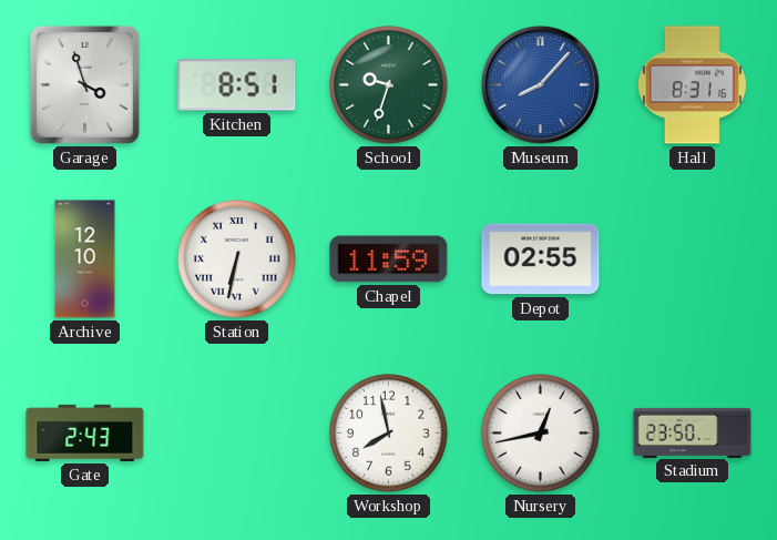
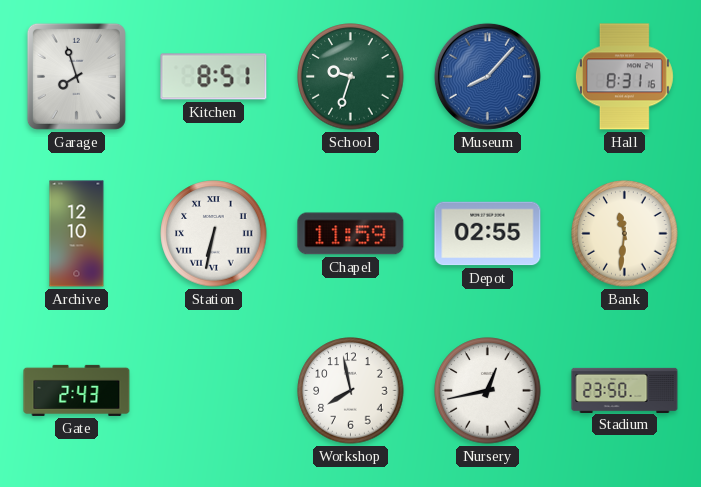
Garage: 3:57 -> 7:57 (76, 76)
Bank: none -> 11:31 (625, 234)
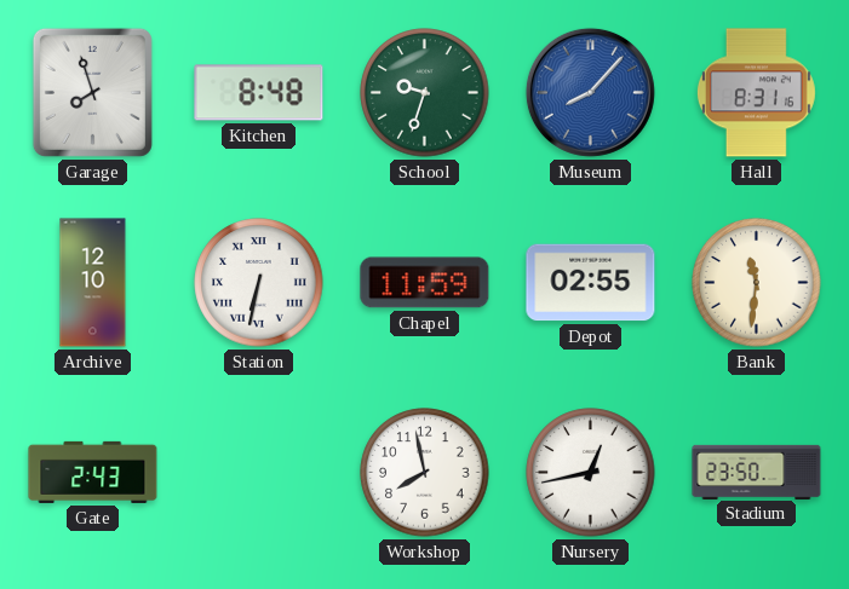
Kitchen: 8:51 -> 8:48 (259, 93)
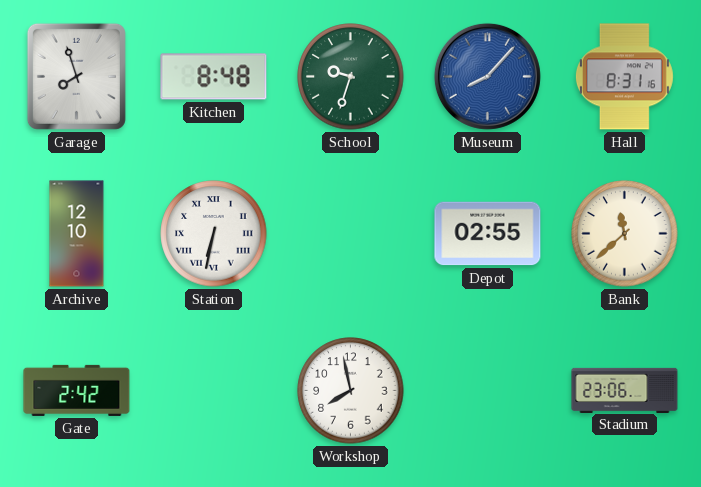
Chapel: 11:59 -> none (425, 283)
Bank: 11:31 -> 11:38 (625, 234)
Gate: 2:43 -> 2:42 (77, 390)
Nursery: 12:43 -> none (591, 473)
Stadium: 23:50 -> 23:06 (625, 390)
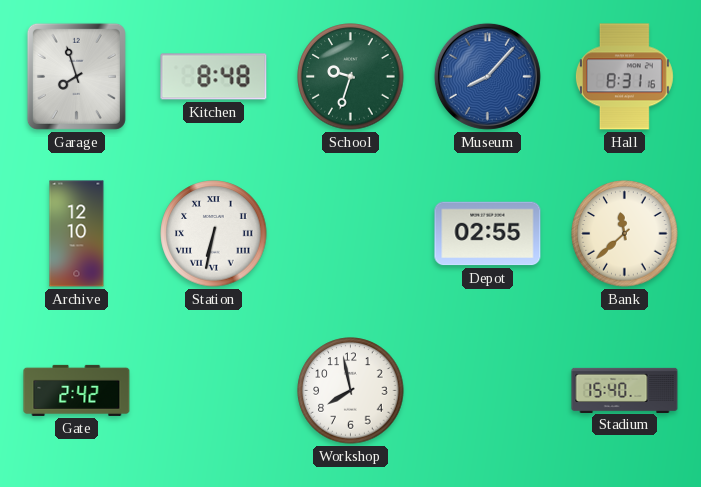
Stadium: 23:06 -> 15:40 (625, 390)
